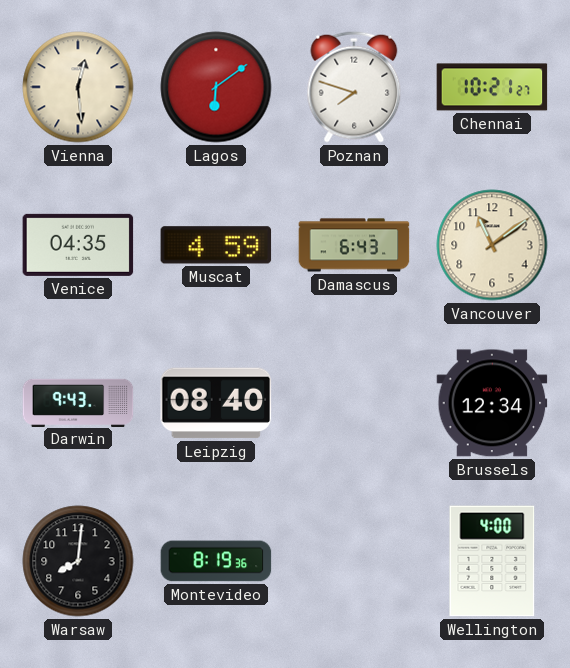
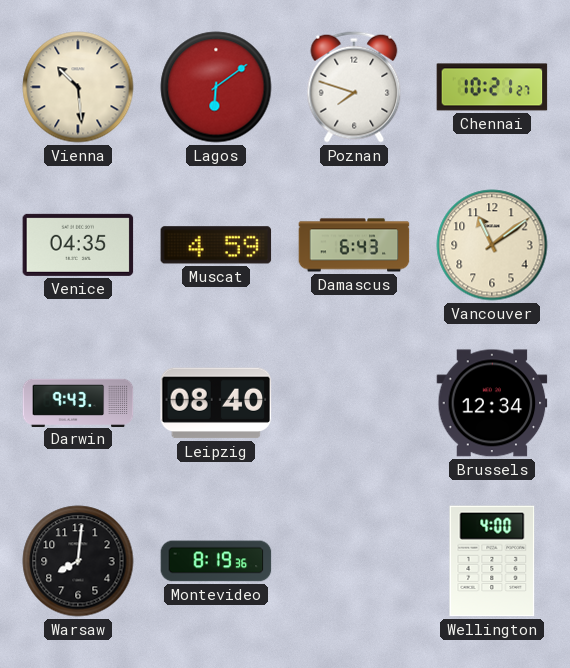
Vienna: 12:29 -> 10:29 (78, 87)
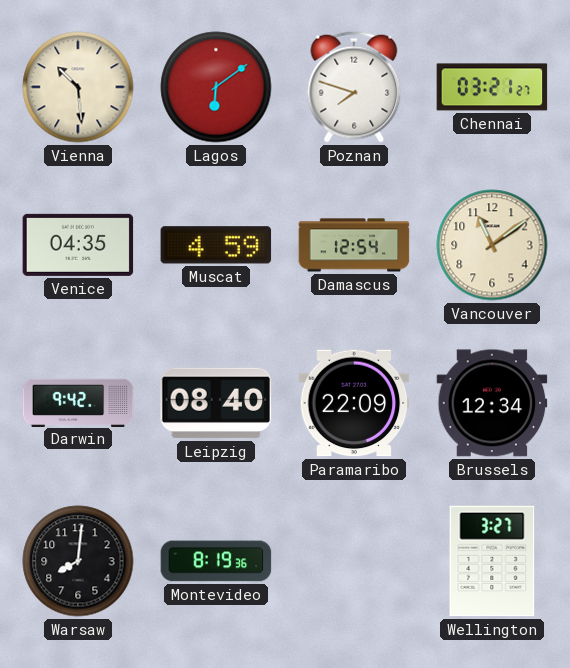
Chennai: 10:21 -> 03:21 (492, 87)
Damascus: 6:43 -> 12:54 (354, 245)
Darwin: 9:43 -> 9:42 (78, 402)
Paramaribo: none -> 22:09 (354, 403)
Wellington: 4:00 -> 3:27 (492, 561)
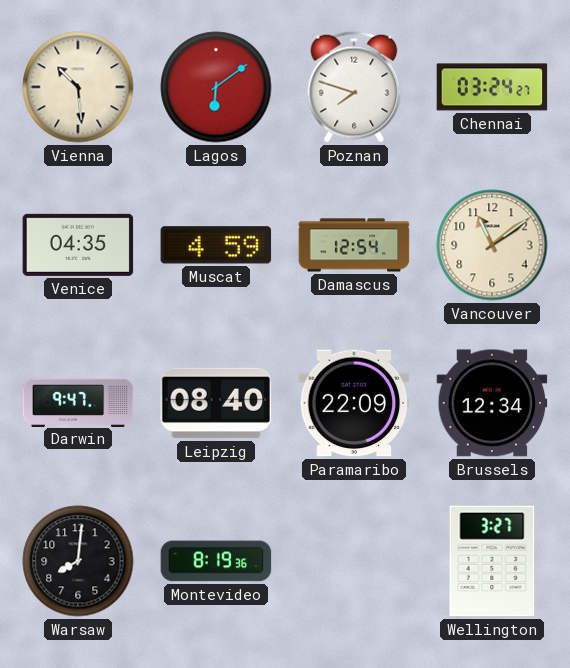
Chennai: 03:21 -> 03:24 (492, 87)
Darwin: 9:42 -> 9:47 (78, 402)
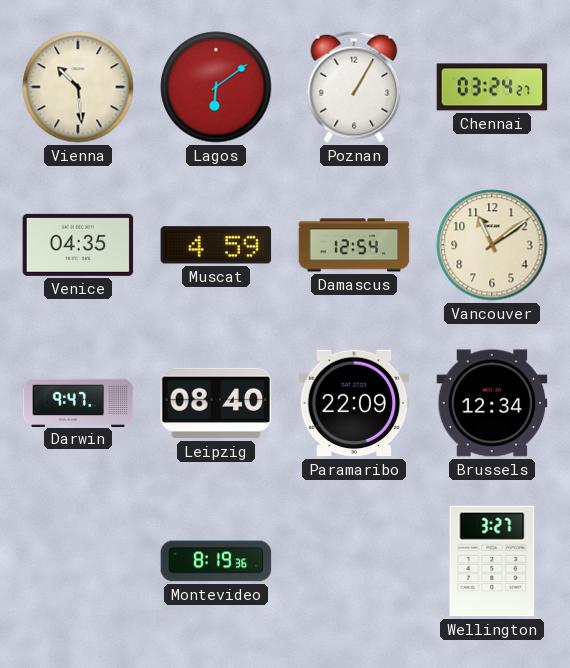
Poznan: 7:48 -> 1:05 (354, 87)
Warsaw: 8:01 -> none (78, 561)
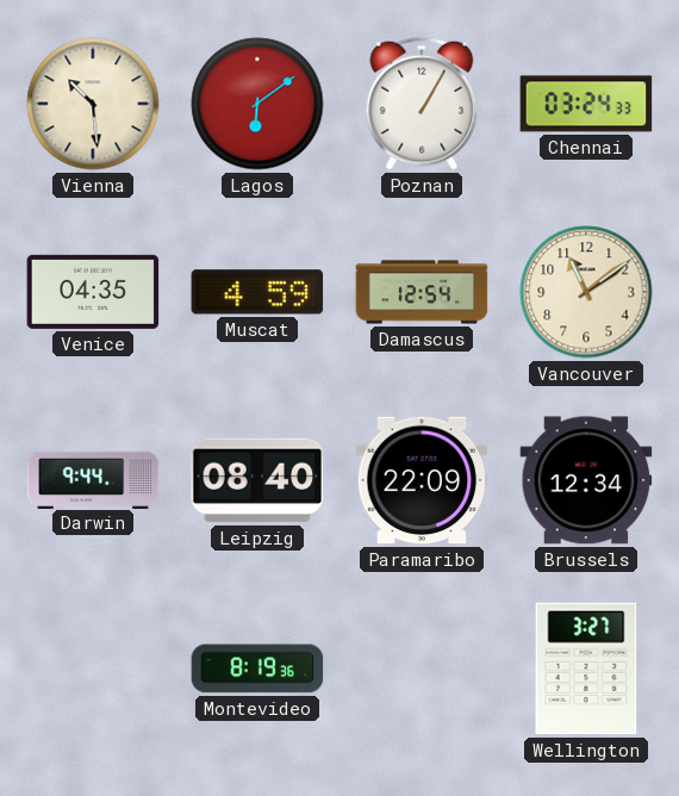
Chennai: 03:24:27 -> 03:24:33 (586, 104)
Darwin: 9:47 -> 9:44 (93, 479)
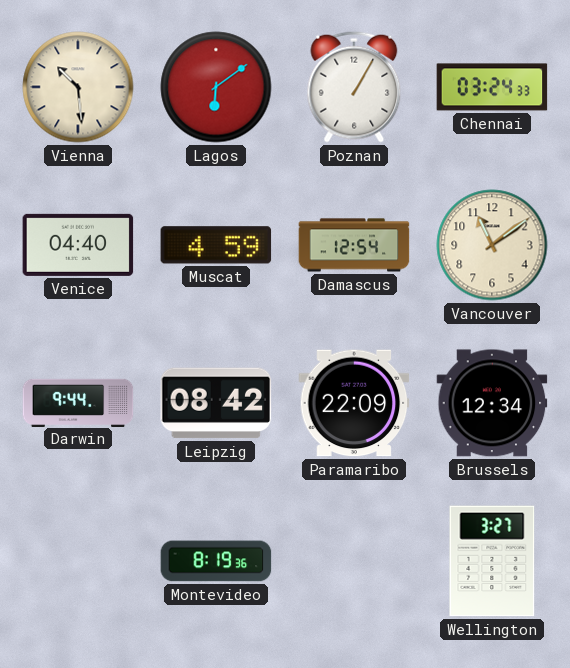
Venice: 04:35 -> 04:40 (78, 245)
Leipzig: 08:40 -> 08:42 (216, 403)
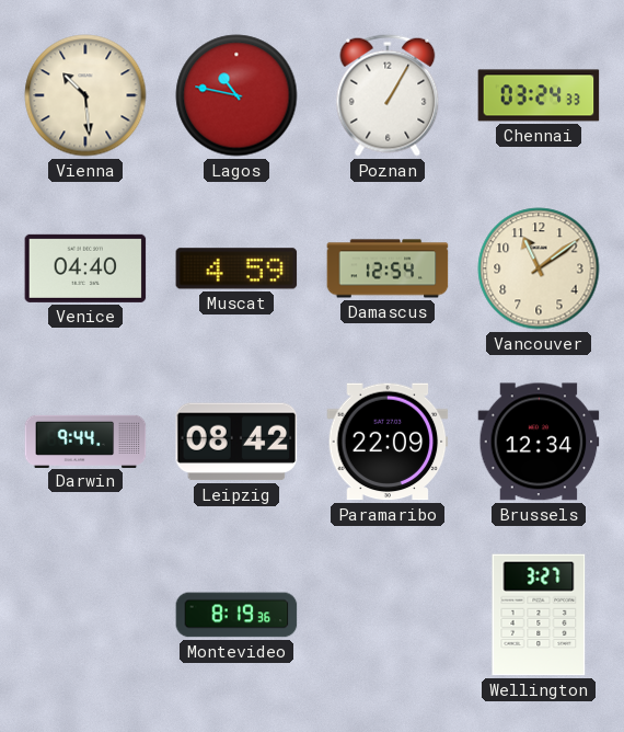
Lagos: 6:09 -> 10:47 (236, 95)
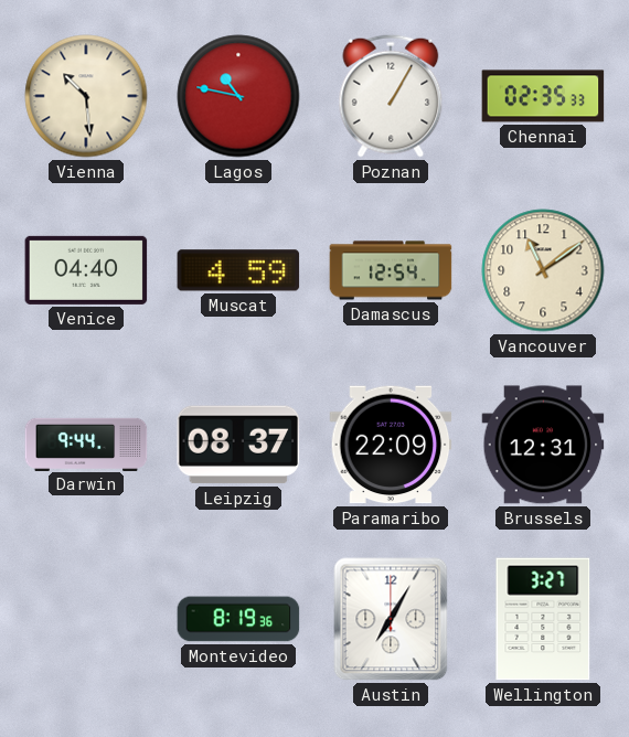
Chennai: 03:24 -> 02:35 (543, 96)
Leipzig: 08:42 -> 08:37 (238, 445)
Brussels: 12:34 -> 12:31 (543, 445)
Austin: none -> 7:05 (391, 619)
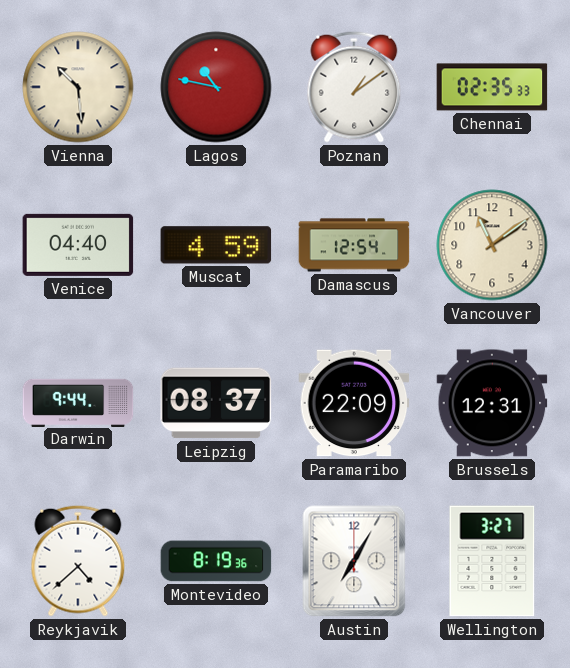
Poznan: 1:05 -> 1:09 (354, 87)
Reykjavik: none -> 4:38 (78, 561)
